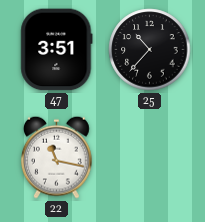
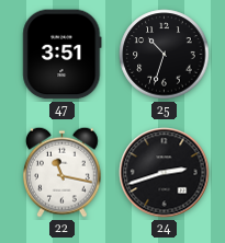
25: 10:37 -> 10:33 (165, 55)
24: none -> 2:42 (165, 173)
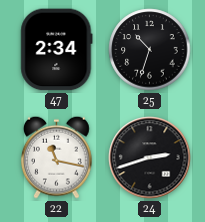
47: 3:51 -> 2:34 (57, 50)
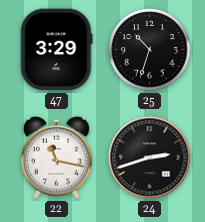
47: 2:34 -> 3:29 (57, 50)
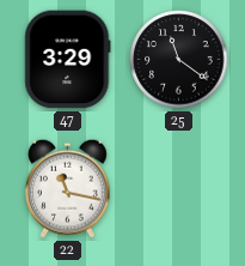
25: 10:33 -> 11:21 (179, 60)
24: 2:42 -> none (150, 158)
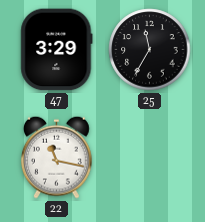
25: 11:21 -> 11:35 (150, 50)
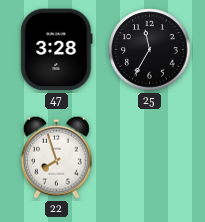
47: 3:29 -> 3:28 (57, 50)
22: 11:17 -> 7:57 (57, 157)
